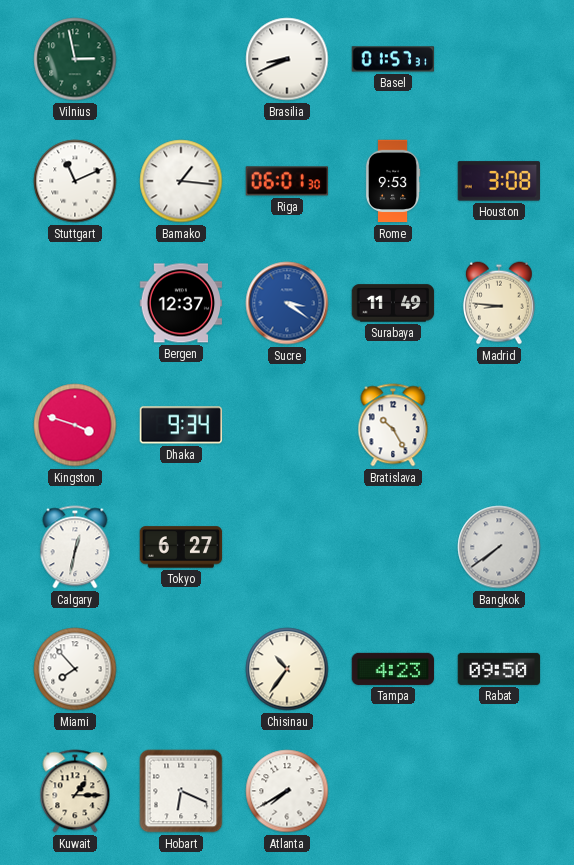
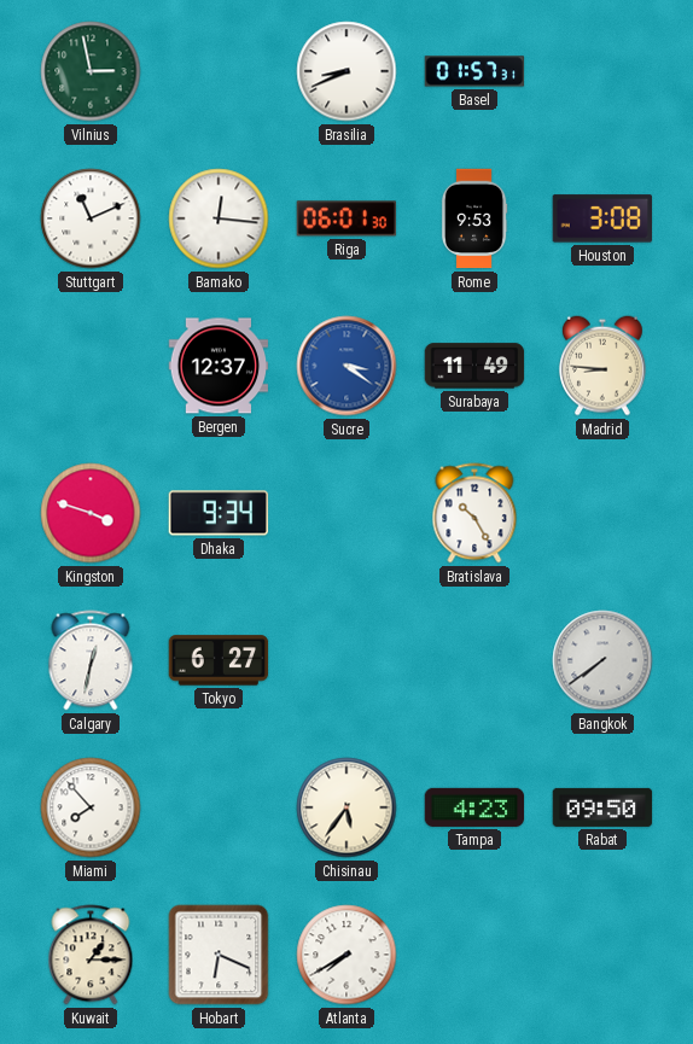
Bamako: 1:16 -> 12:16 (219, 218)
Chisinau: 10:36 -> 5:36 (346, 807)
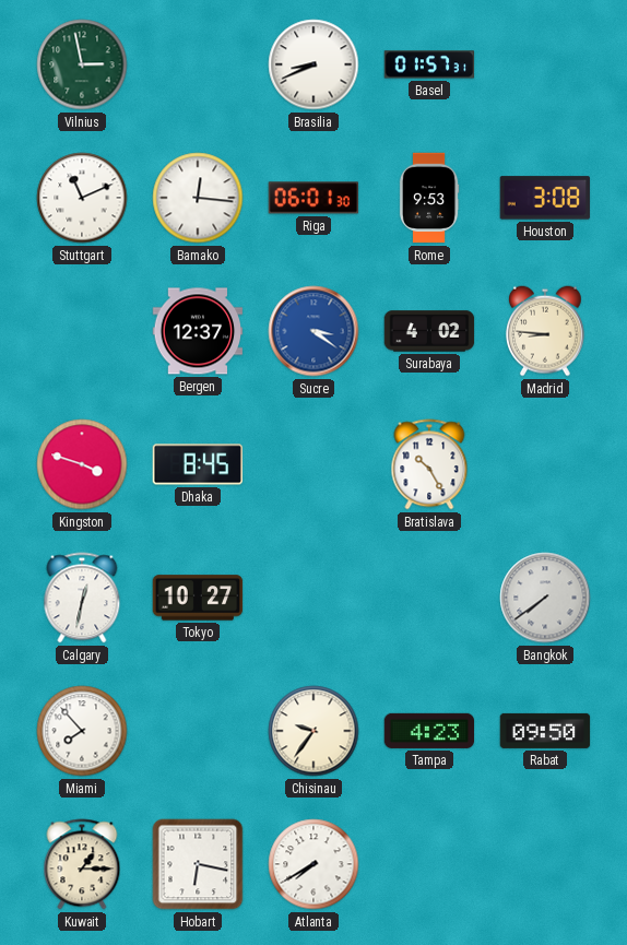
Surabaya: 11:49 -> 4:02 (429, 331)
Dhaka: 9:34 -> 8:45 (198, 464)
Tokyo: 6:27 -> 10:27 (198, 598)
Chisinau: 5:36 -> 9:36 (313, 731)
Hobart: 6:19 -> 6:17 (198, 864)
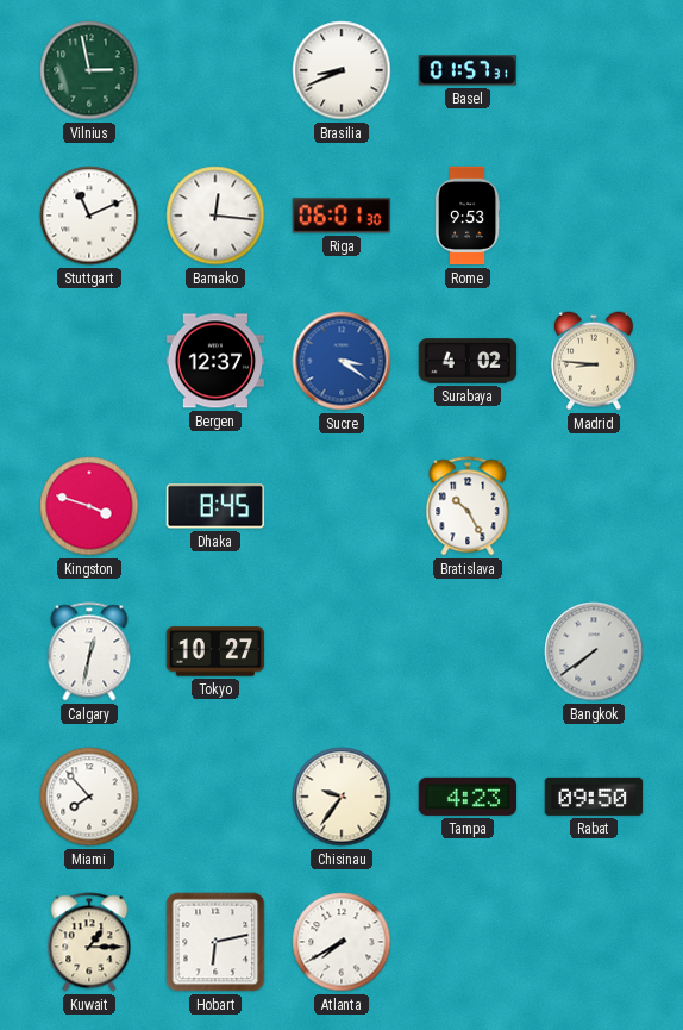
Houston: 3:08 -> none (544, 198)
Hobart: 6:17 -> 6:13 (215, 942)
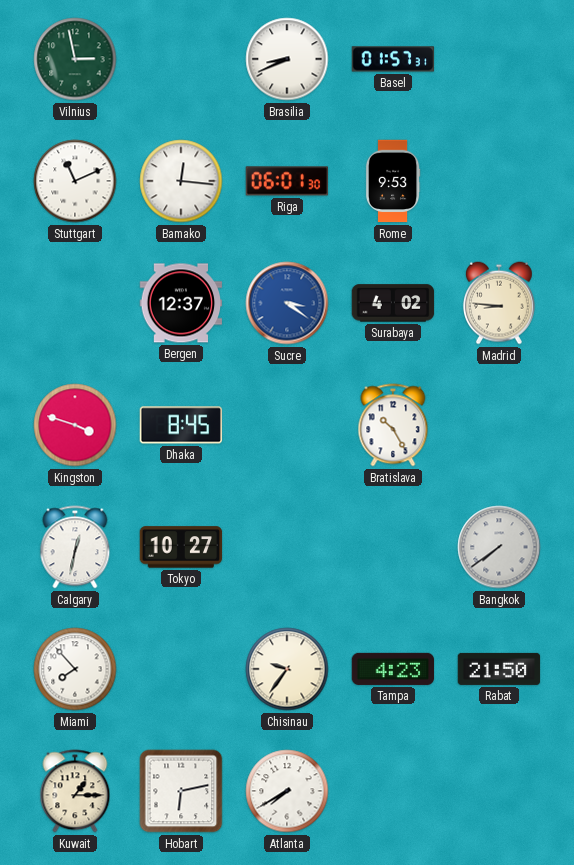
Rabat: 09:50 -> 21:50 (499, 669)
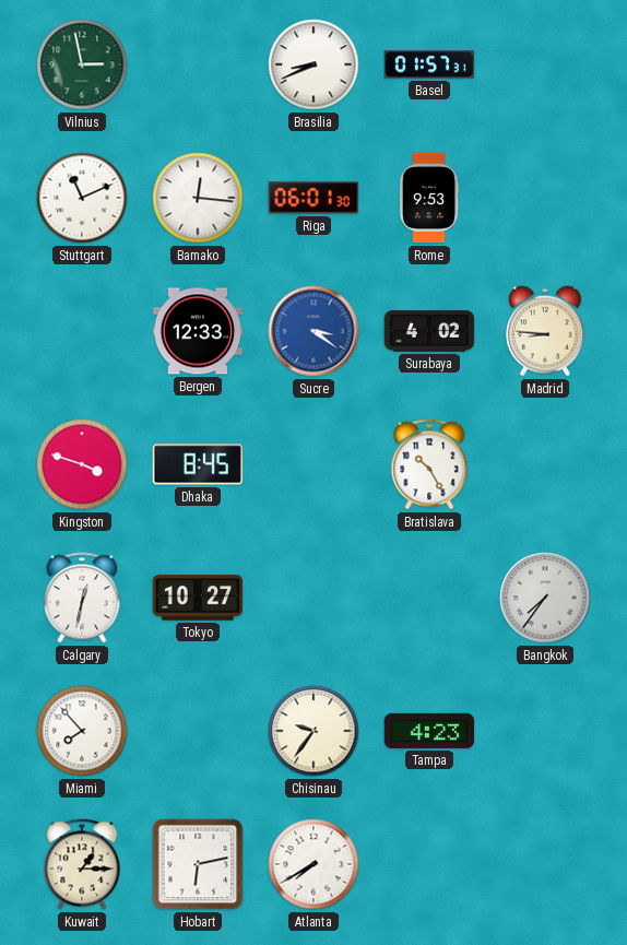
Bergen: 12:37 -> 12:33 (198, 331)
Bangkok: 7:39 -> 7:36 (545, 598)
Rabat: 21:50 -> none (499, 669)
